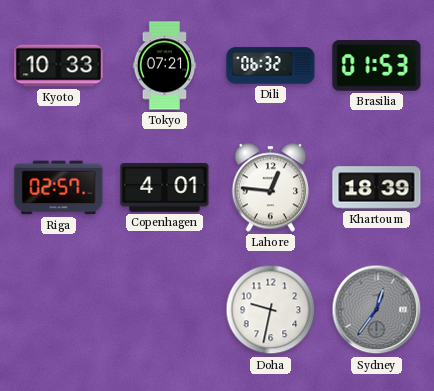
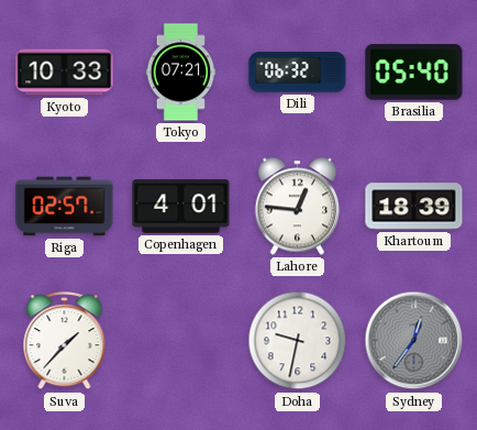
Brasilia: 01:53 -> 05:40 (414, 73)
Suva: none -> 1:37 (65, 341)
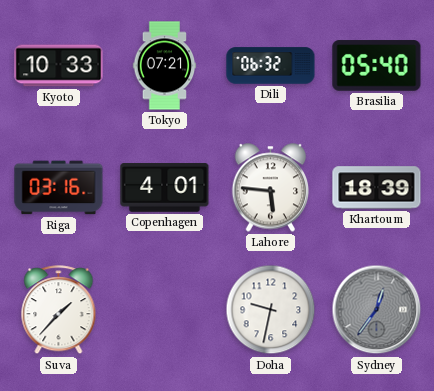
Riga: 02:57 -> 03:16 (59, 188)
Lahore: 12:46 -> 5:46 (271, 188)
